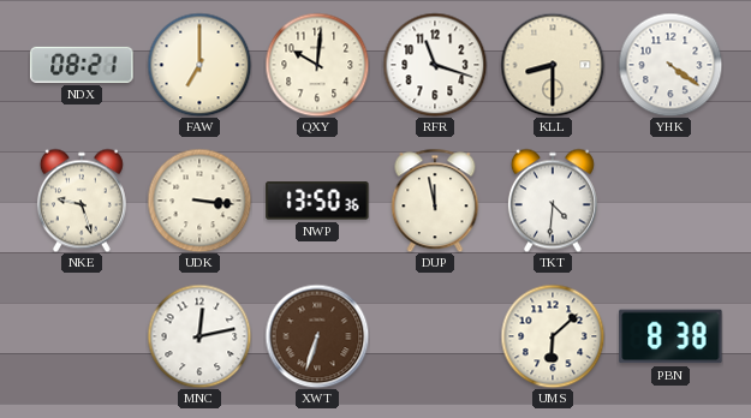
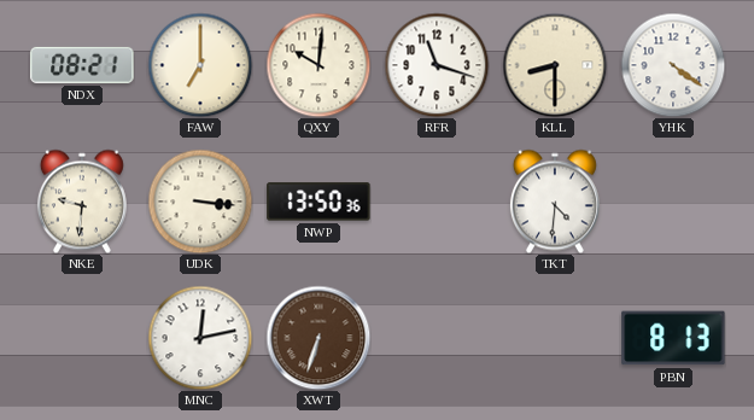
NKE: 9:27 -> 9:31 (82, 202)
DUP: 11:58 -> none (435, 201)
UMS: 6:08 -> none (553, 336)
PBN: 8:38 -> 8:13 (673, 338)
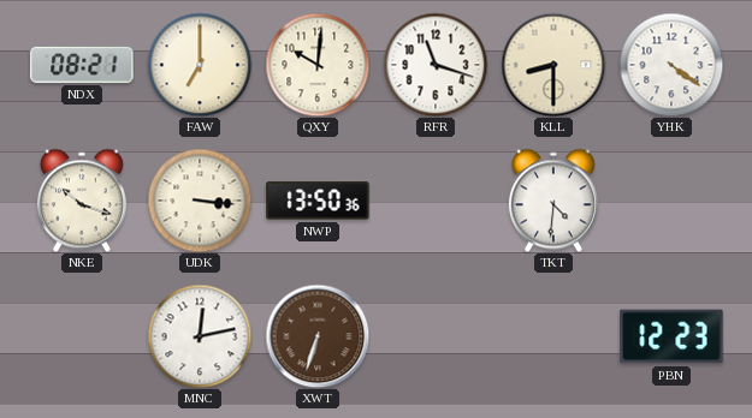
NKE: 9:31 -> 10:18 (82, 201)
PBN: 8:13 -> 12:23 (671, 336)
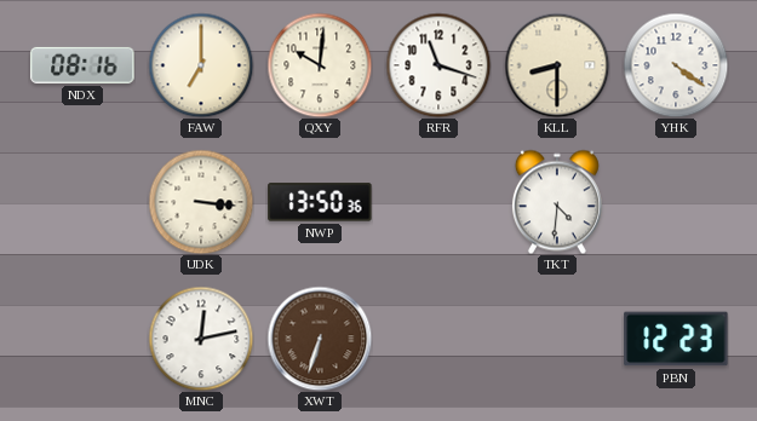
NDX: 08:21 -> 08:16 (82, 65)
NKE: 10:18 -> none (82, 201)
